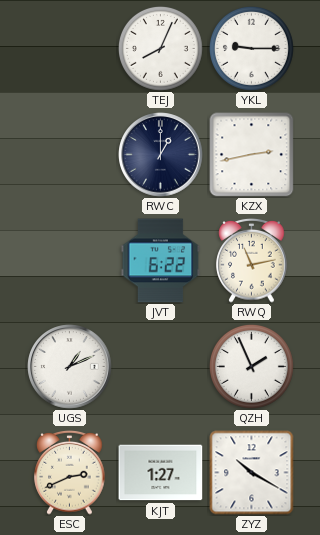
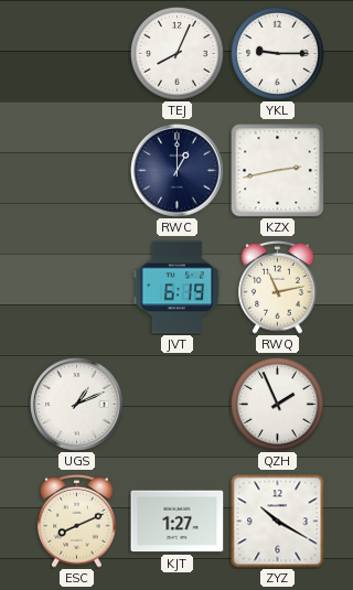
JVT: 6:22 -> 6:19 (178, 288)
ESC: 2:41 -> 8:11 (77, 522)
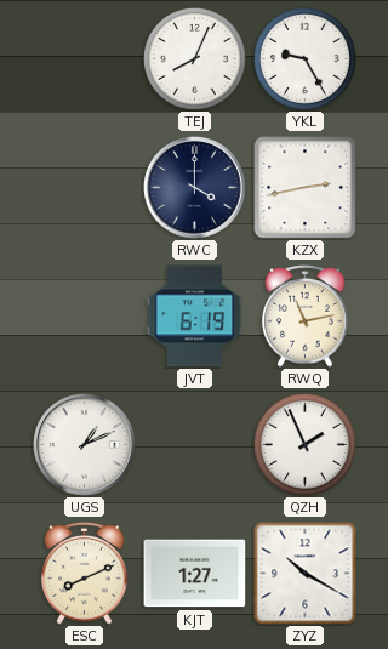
YKL: 9:15 -> 9:25 (304, 58)
RWC: 1:00 -> 4:00 (195, 188)
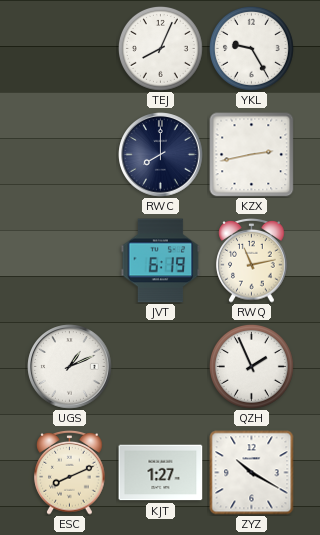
RWC: 4:00 -> 8:00 (161, 155)
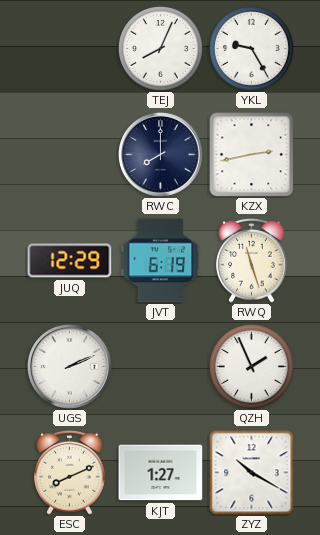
JUQ: none -> 12:29 (70, 261)
RWQ: 11:13 -> 11:27 (252, 261)
UGS: 1:11 -> 2:11 (70, 367)
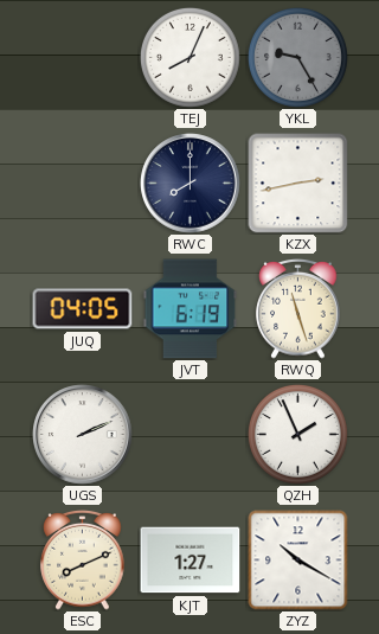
YKL dial: white -> grey (297, 57)
JUQ: 12:29 -> 04:05 (83, 309)
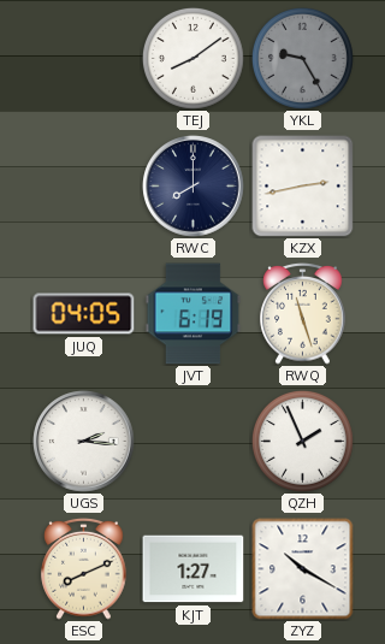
TEJ: 8:04 -> 8:09 (192, 58)
UGS: 2:11 -> 2:16 (84, 442)
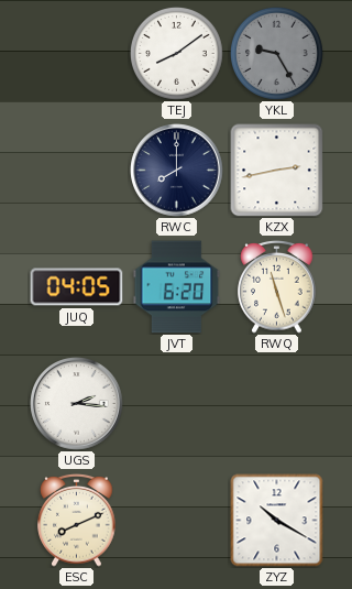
JVT: 6:19 -> 6:20 (177, 287)
QZH: 1:56 -> none (302, 441)
KJT: 1:27 -> none (194, 569)
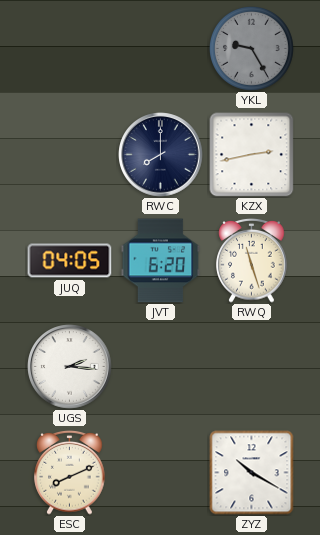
TEJ: 8:09 -> none (176, 53)
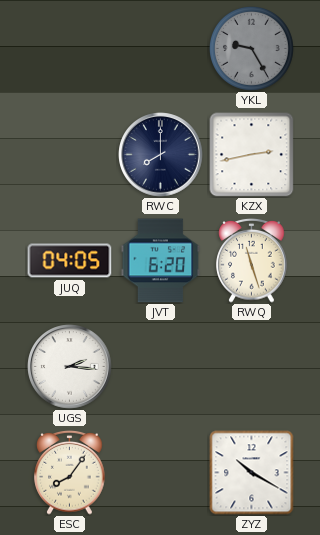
ESC: 8:11 -> 8:06 (70, 473)
